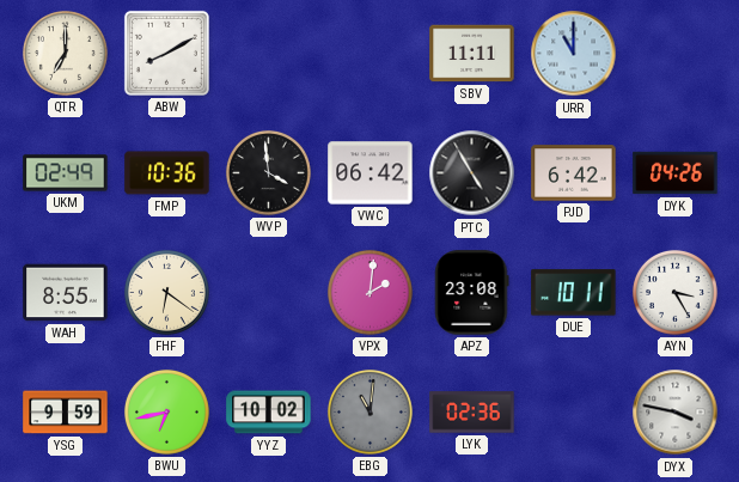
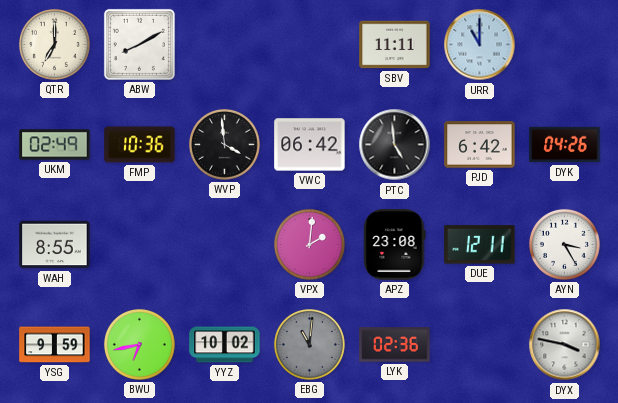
PTC: 4:55 -> 4:59 (395, 145)
FHF: 6:21 -> none (166, 292)
DUE: 10:11 -> 12:11 (480, 245)
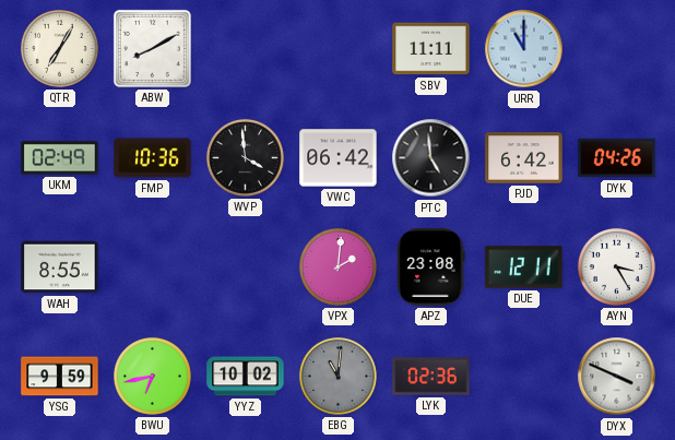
QTR: 7:00 -> 7:05 (59, 48)
DYX: 3:47 -> 3:49 (617, 377)
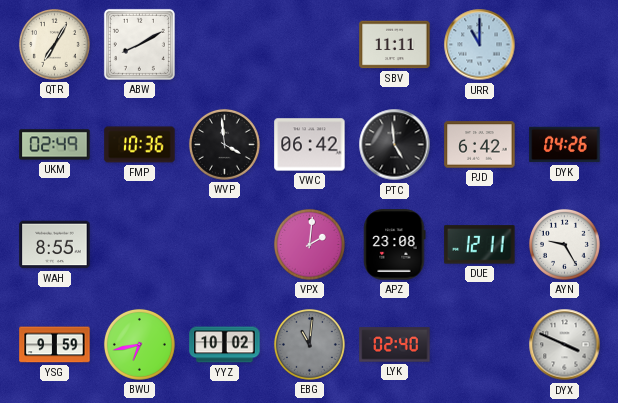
AYN: 3:25 -> 9:25 (564, 244)
LYK: 02:36 -> 02:40 (395, 345)
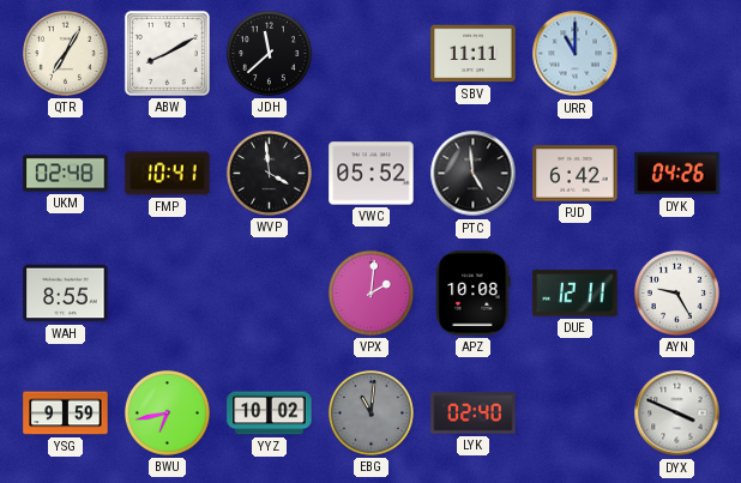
JDH: none -> 11:38 (269, 53)
UKM: 02:49 -> 02:48 (66, 174)
FMP: 10:36 -> 10:41 (168, 174)
VWC: 06:42 -> 05:52 (372, 174)
APZ: 23:08 -> 10:08 (474, 294)
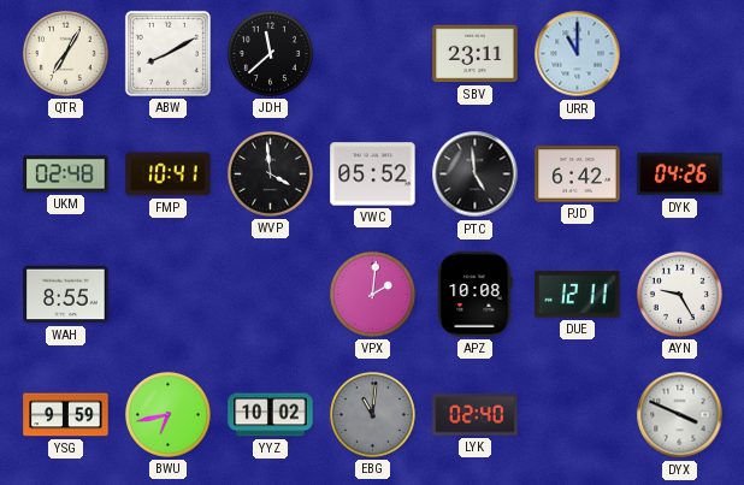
SBV: 11:11 -> 23:11 (476, 54)
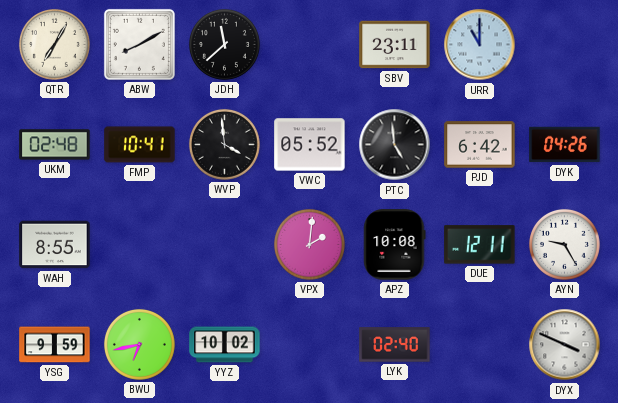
EBG: 11:01 -> none (372, 414)
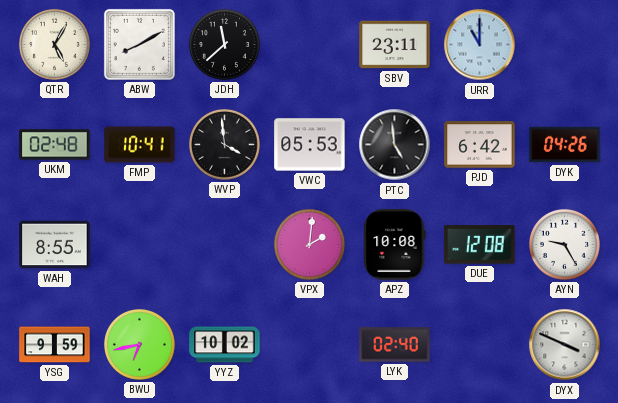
QTR: 7:05 -> 5:05 (54, 44)
VWC: 05:52 -> 05:53 (310, 145)
DUE: 12:11 -> 12:08 (480, 245)
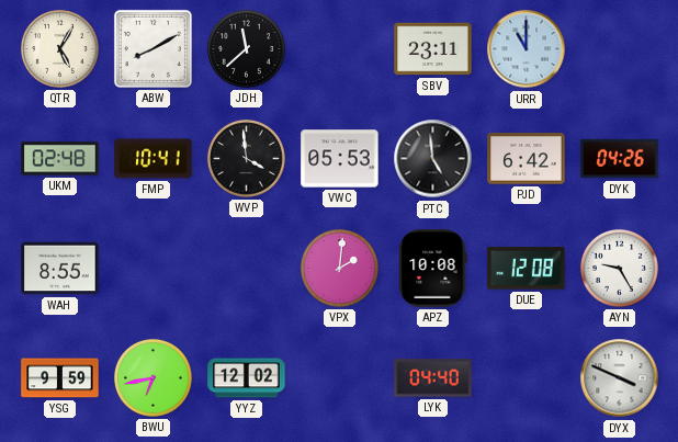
YYZ: 10:02 -> 12:02 (247, 378)
LYK: 02:40 -> 04:40 (433, 378)
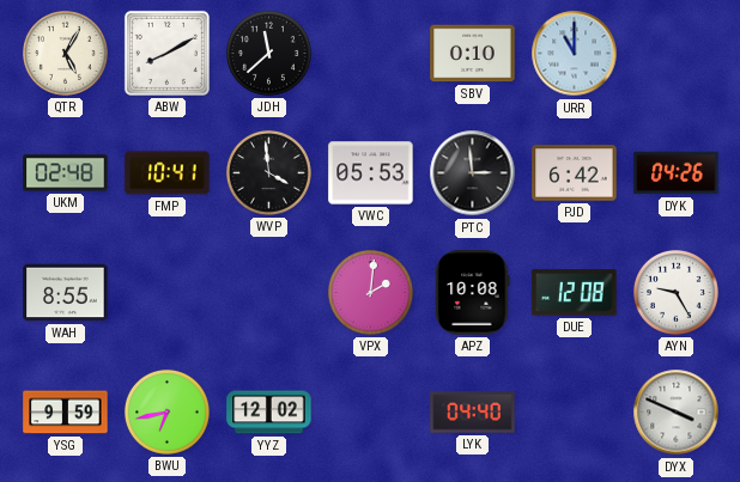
SBV: 23:11 -> 0:10 (473, 54)
PTC: 4:59 -> 2:59 (473, 173)
